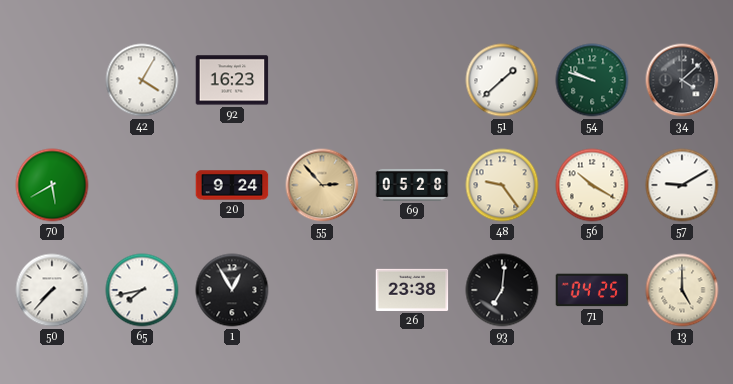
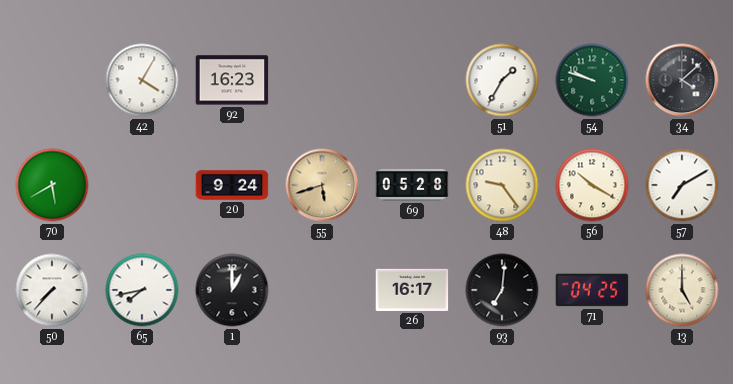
51: 1:38 -> 1:35 (502, 80)
55: 2:53 -> 5:42 (322, 185)
57: 9:10 -> 7:10 (682, 185)
1: 12:55 -> 1:00 (232, 290)
26: 23:38 -> 16:17 (412, 290)
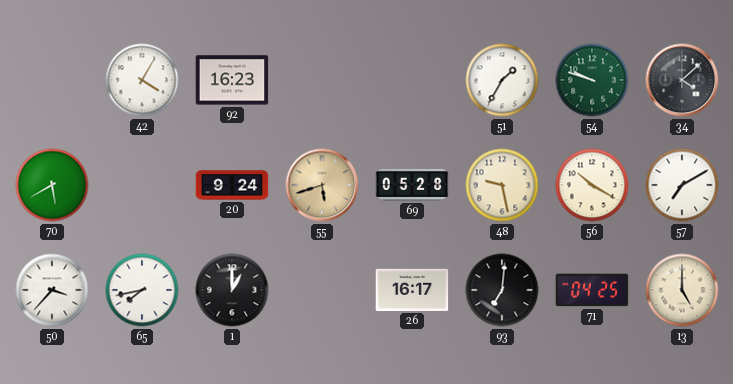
48: 9:24 -> 9:28 (502, 185)
50: 7:37 -> 3:37 (52, 290)
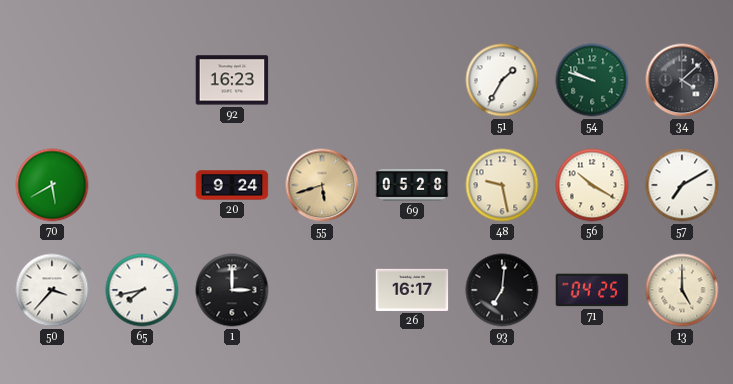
42: 4:05 -> none (142, 80)
1: 1:00 -> 3:00 (232, 290)
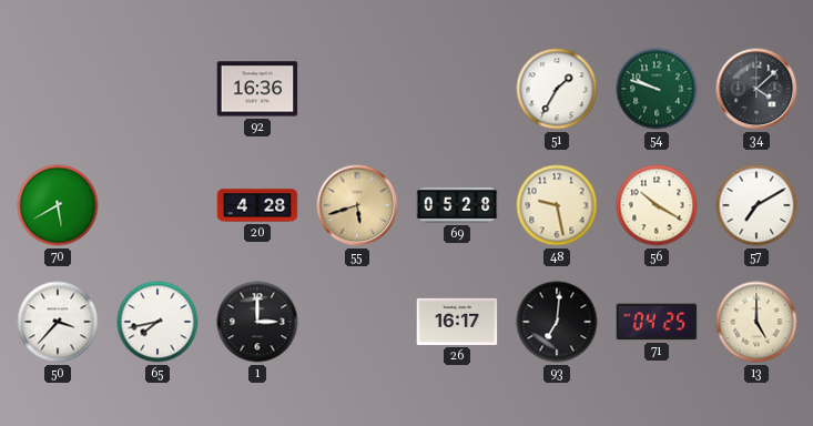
92: 16:23 -> 16:36 (257, 89)
20: 9:24 -> 4:28 (257, 205)
